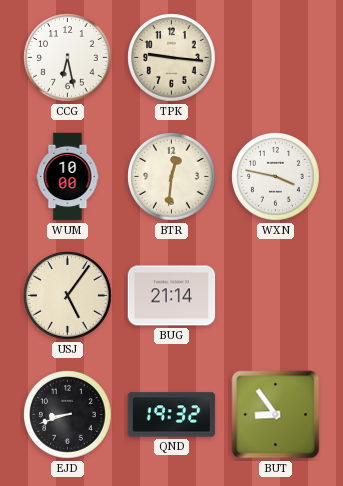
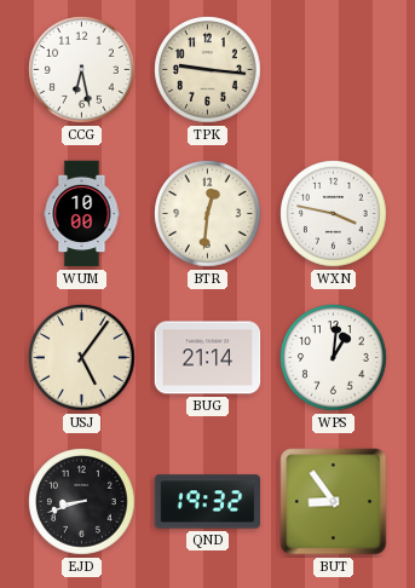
WPS: none -> 1:01 (334, 358)
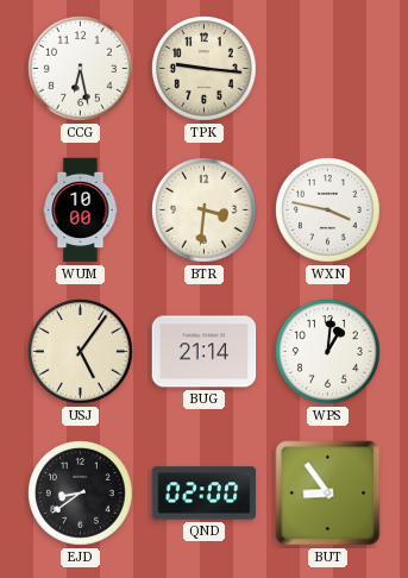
BTR: 12:31 -> 3:31 (205, 211)
EJD: 8:42 -> 8:39 (81, 494)
QND: 19:32 -> 02:00 (205, 494)
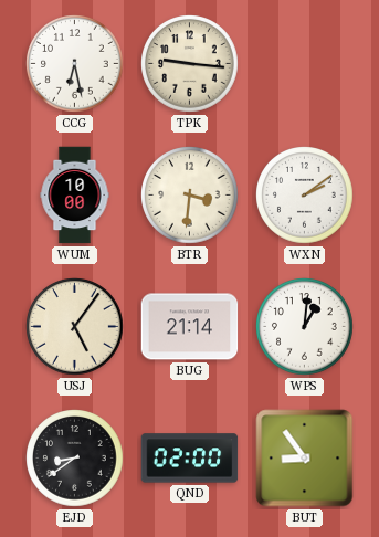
WXN: 3:47 -> 2:09 (305, 196)
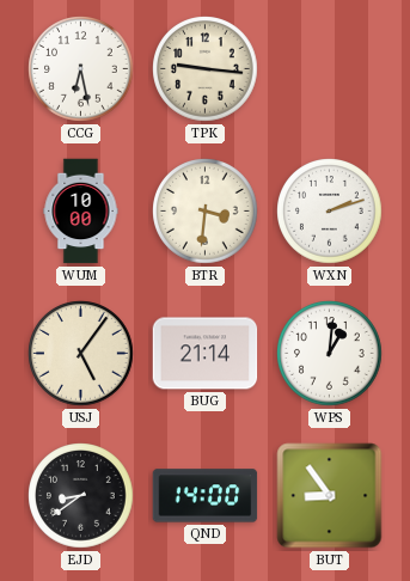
WXN: 2:09 -> 2:12 (330, 212)
QND: 02:00 -> 14:00 (206, 496)
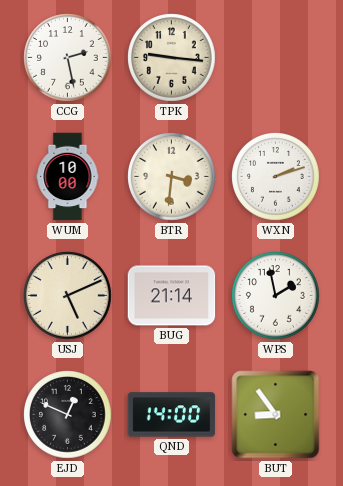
CCG: 6:28 -> 2:28 (68, 58)
USJ: 5:06 -> 5:11 (68, 296)
WPS: 1:01 -> 1:58 (276, 296)
EJD: 8:39 -> 12:49 (68, 415)
